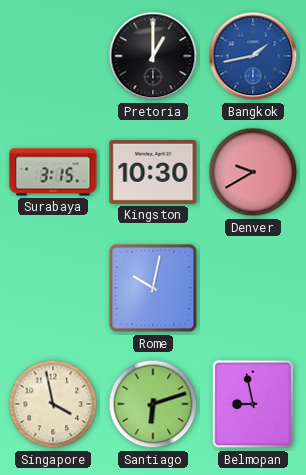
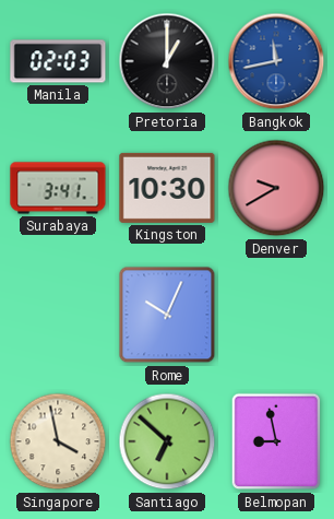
Manila: none -> 02:03 (58, 61)
Bangkok: 1:43 -> 11:43 (276, 61)
Surabaya: 3:15 -> 3:41 (58, 188)
Rome: 10:02 -> 10:04 (167, 315)
Santiago: 6:12 -> 6:52 (167, 441)
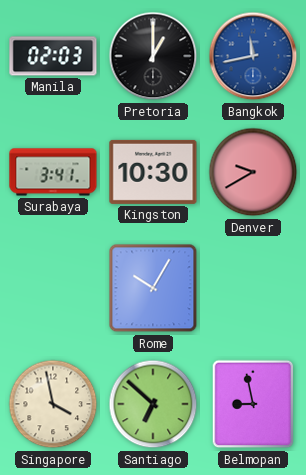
Rome: 10:04 -> 10:05 (153, 288)
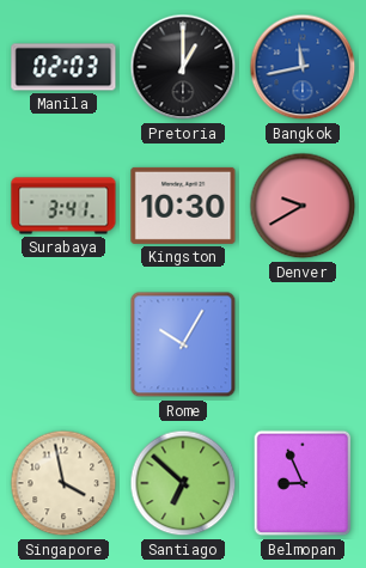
Belmopan: 8:58 -> 8:56 (303, 483)
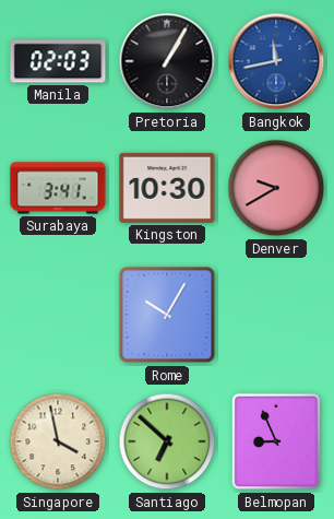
Pretoria: 1:00 -> 1:05 (167, 61)
